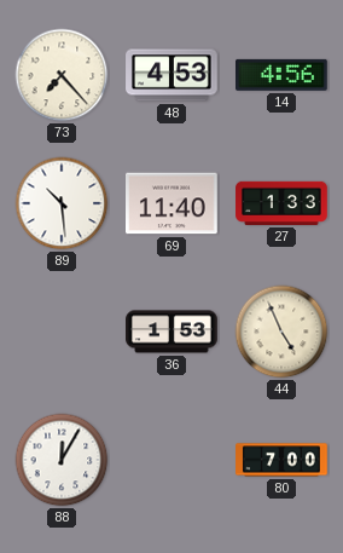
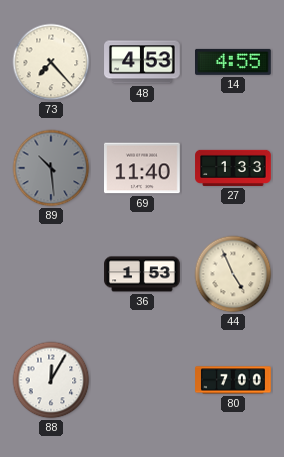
14: 4:56 -> 4:55 (234, 62)
89 dial: white -> grey (51, 168)
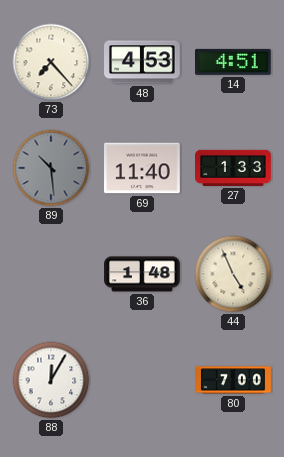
14: 4:55 -> 4:51 (234, 62)
36: 1:53 -> 1:48 (142, 274)
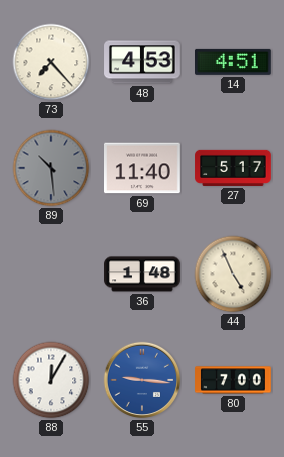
27: 1:33 -> 5:17 (233, 168)
55: none -> 9:16 (142, 380)
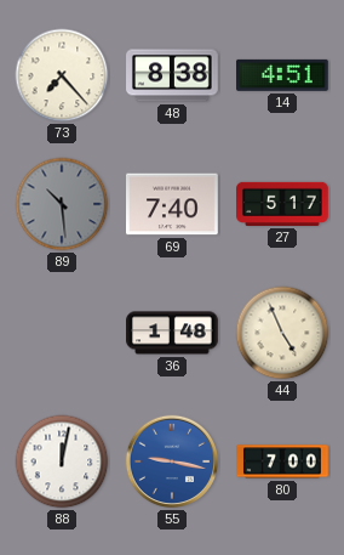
48: 4:53 -> 8:38 (172, 75)
69: 11:40 -> 7:40 (173, 204)
88: 12:05 -> 12:02 (62, 461)
55: 9:16 -> 9:17 (172, 461)
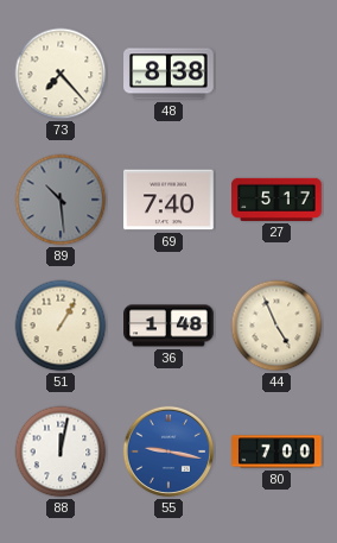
14: 4:51 -> none (283, 75)
51: none -> 1:05 (61, 326)
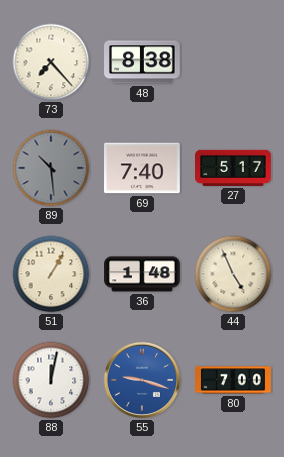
55: 9:17 -> 9:18 (142, 380)
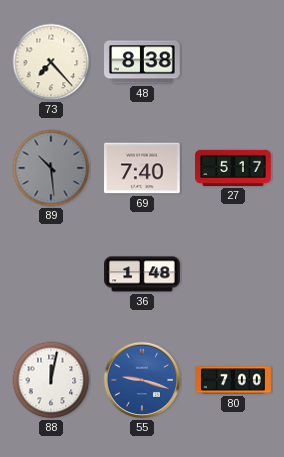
51: 1:05 -> none (51, 274)
44: 4:56 -> none (233, 274)
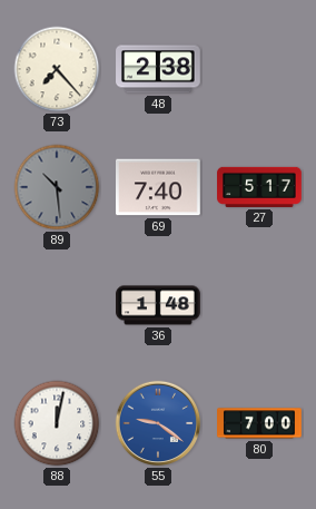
48: 8:38 -> 2:38 (158, 69)
55: 9:18 -> 9:21 (158, 423)
